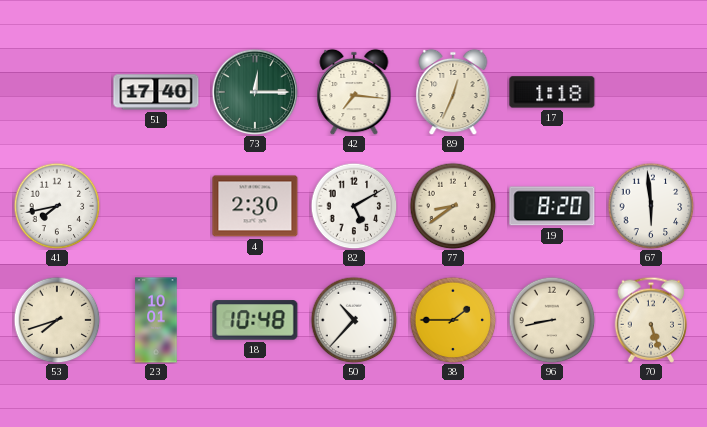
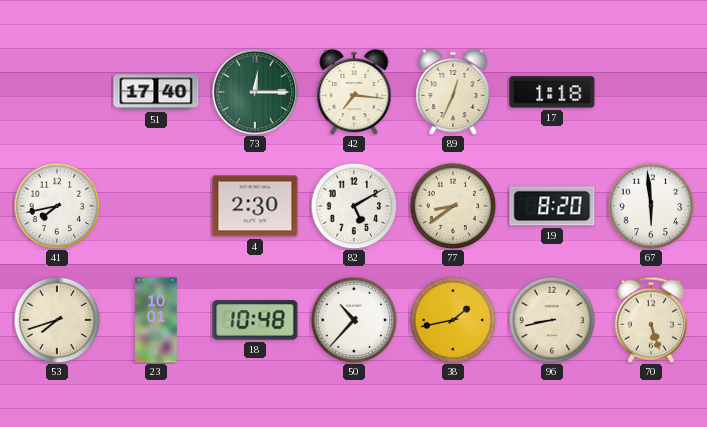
38: 1:45 -> 1:43 (453, 320)
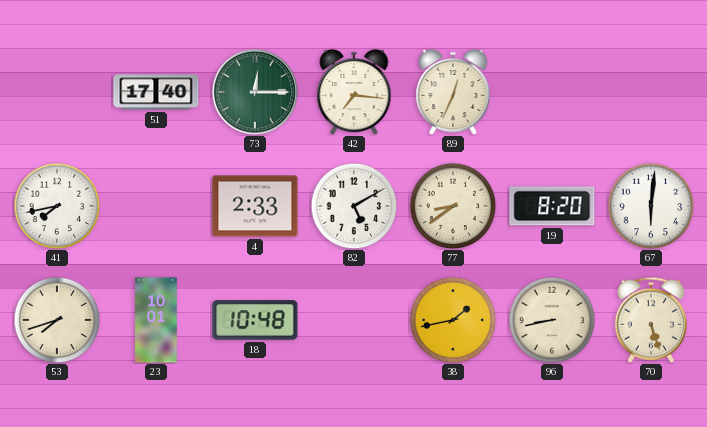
17: 1:18 -> none (552, 92)
4: 2:30 -> 2:33 (255, 206)
67: 5:59 -> 6:01 (651, 206)
50: 10:37 -> none (354, 320)
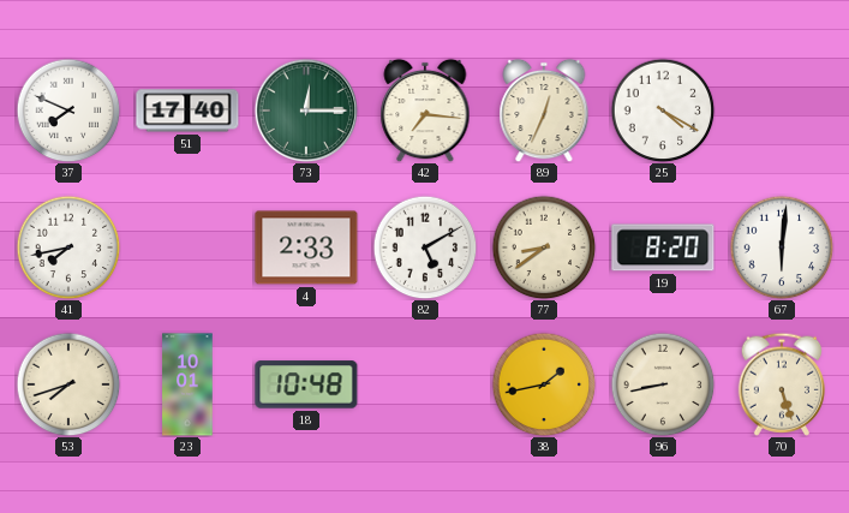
37: none -> 7:49 (68, 111)
25: none -> 4:20 (663, 111)
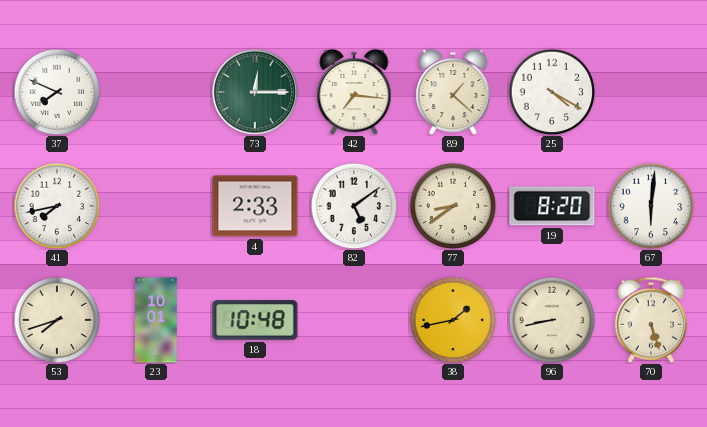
51: 17:40 -> none (187, 111)
89: 12:34 -> 1:22 (453, 92)
82: 5:10 -> 5:09 (354, 206)
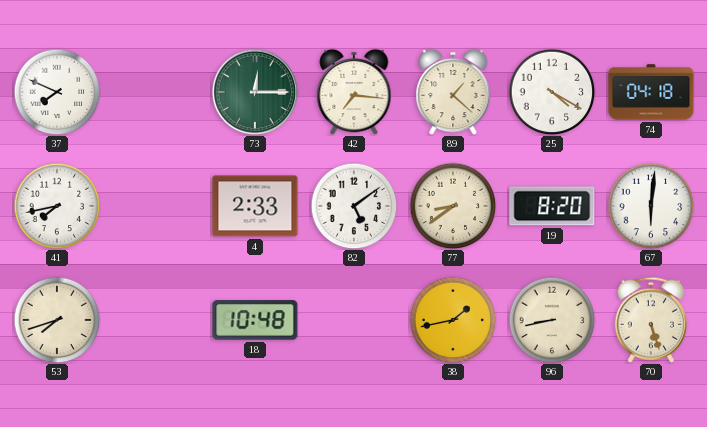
74: none -> 04:18 (651, 92)
23: 10:01 -> none (156, 320)
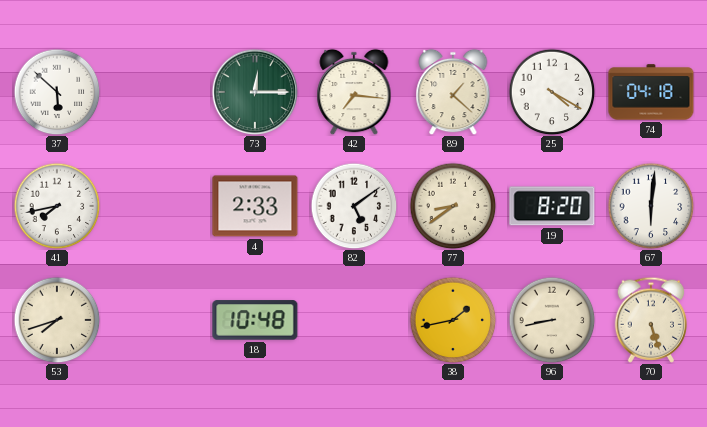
37: 7:49 -> 5:52 (57, 92)
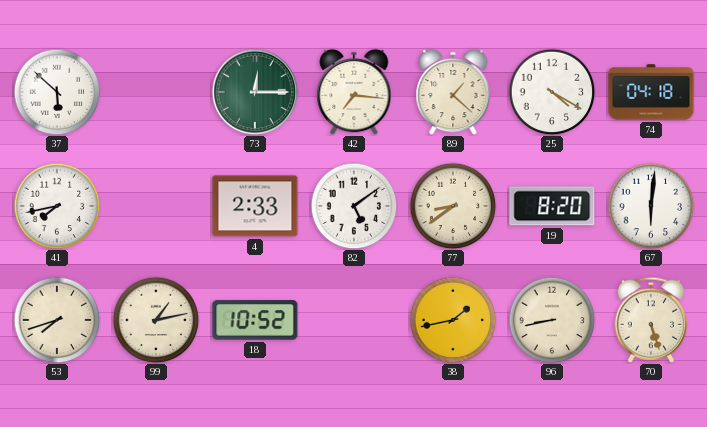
99: none -> 1:13 (156, 320)
18: 10:48 -> 10:52 (255, 320)
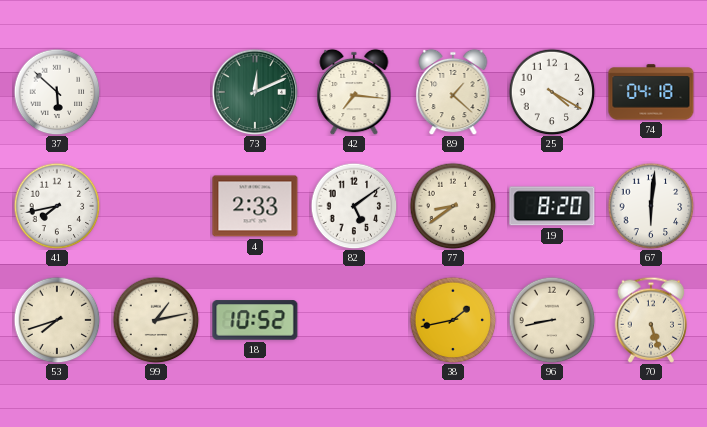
73: 12:15 -> 12:11 (255, 92)
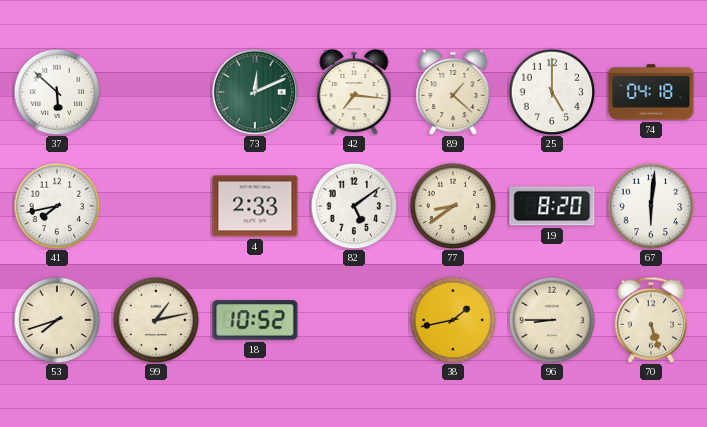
25: 4:20 -> 5:00 (552, 92)
96: 8:43 -> 8:45 (552, 320)
